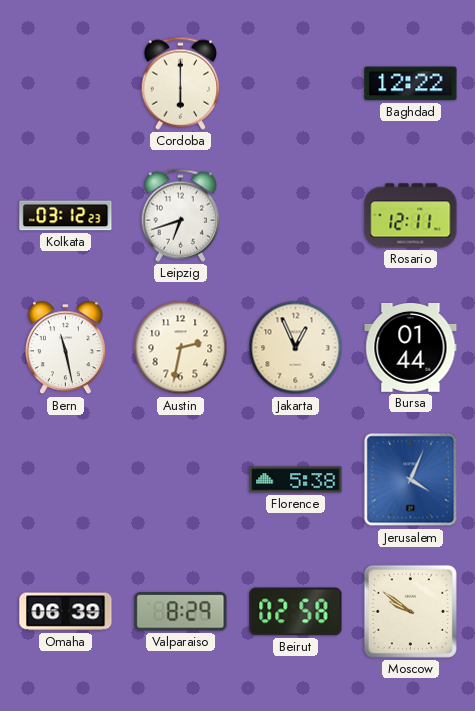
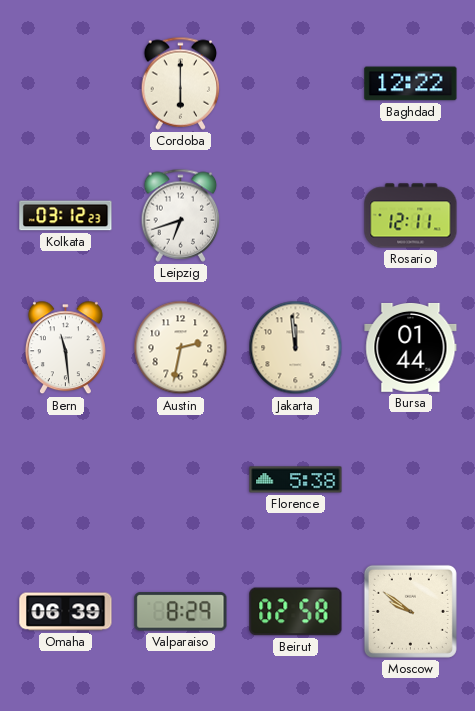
Bern: 11:28 -> 11:29 (65, 348)
Jakarta: 12:56 -> 11:59 (296, 348)
Jerusalem: 4:04 -> none (411, 480)
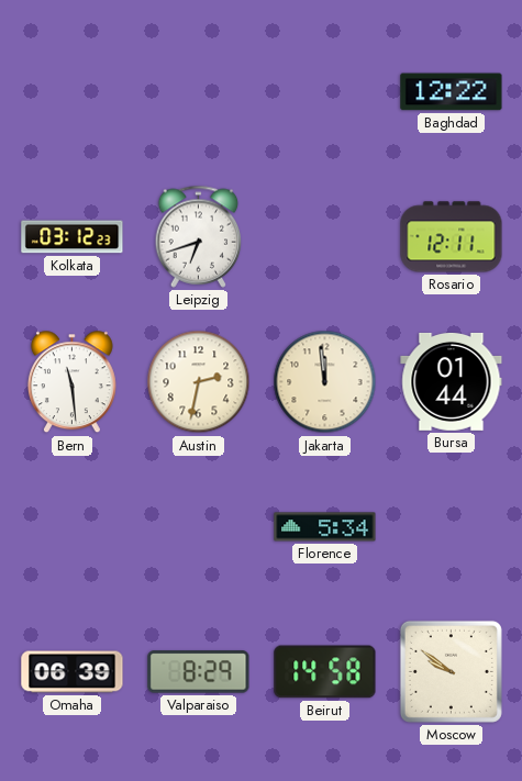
Cordoba: 6:00 -> none (181, 83)
Florence: 5:38 -> 5:34 (325, 527)
Beirut: 02:58 -> 14:58 (325, 672)
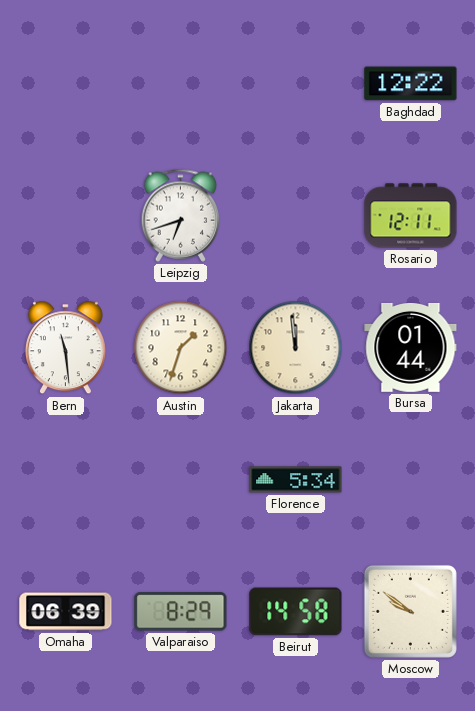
Kolkata: 03:12 -> none (73, 237)
Austin: 2:32 -> 1:33 (181, 348)
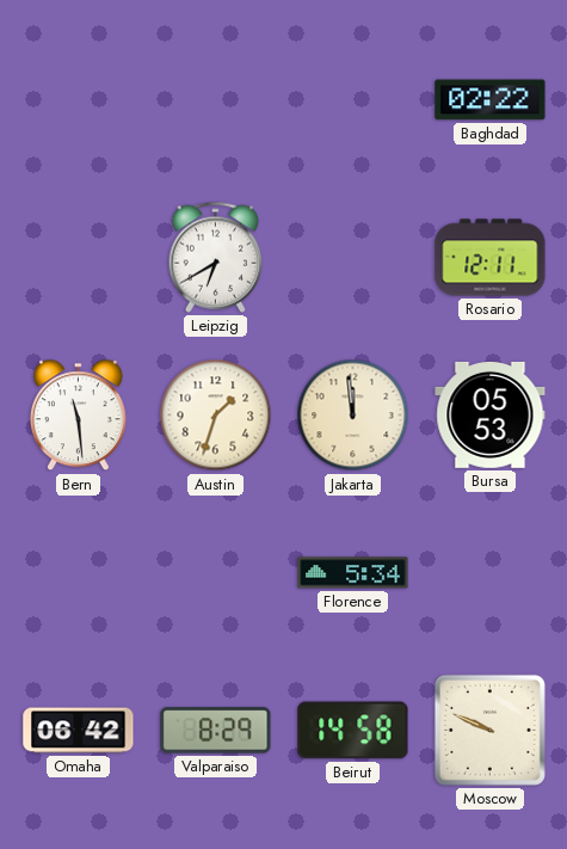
Baghdad: 12:22 -> 02:22 (491, 100)
Leipzig: 6:42 -> 6:40 (216, 257)
Bursa: 01:44 -> 05:53 (491, 414)
Omaha: 06:39 -> 06:42 (79, 731)
Moscow: 9:51 -> 9:49 (489, 730)
